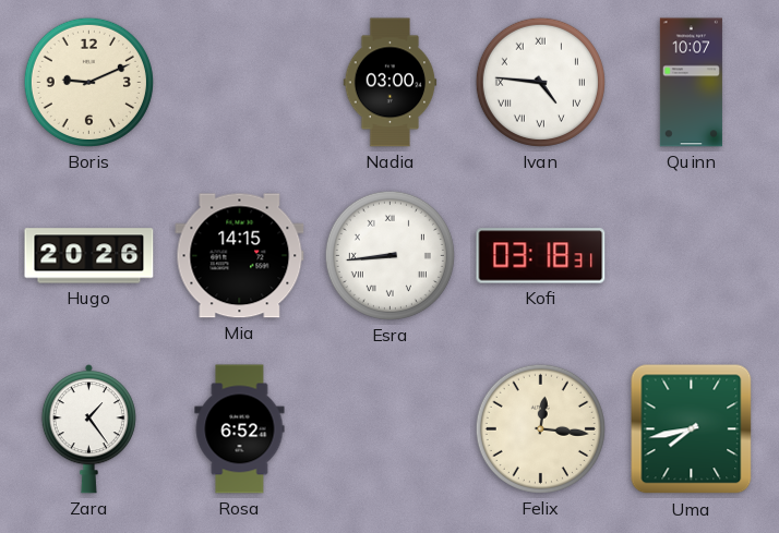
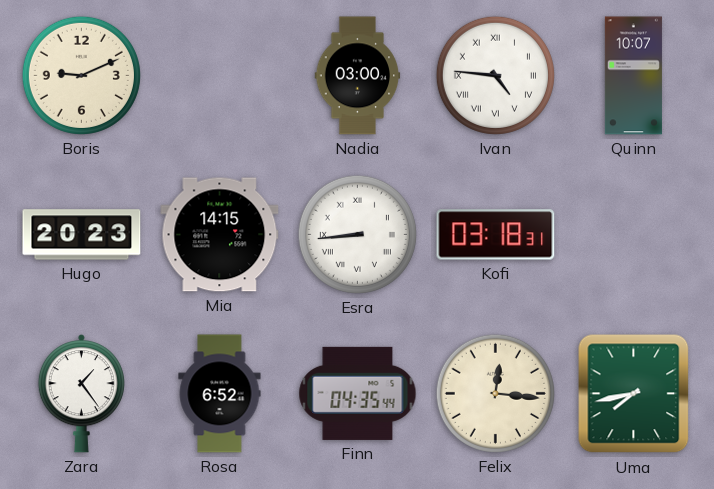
Hugo: 20:26 -> 20:23 (82, 235)
Finn: none -> 04:35 (358, 393)
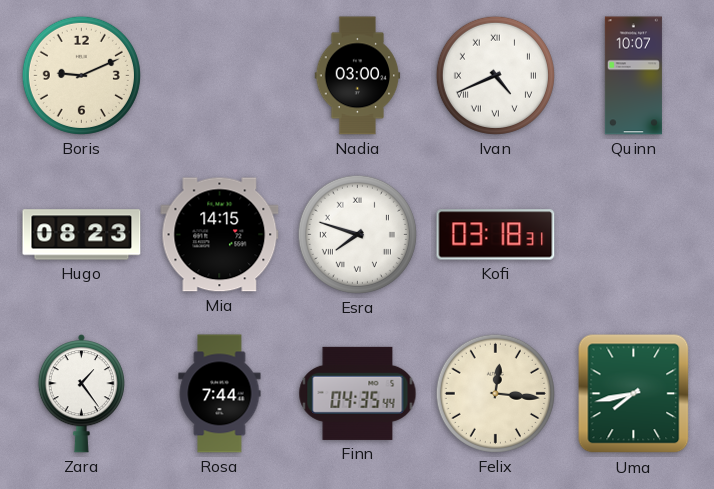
Ivan: 4:46 -> 4:41 (495, 75)
Hugo: 20:23 -> 08:23 (82, 235)
Esra: 8:44 -> 7:48 (357, 234)
Rosa: 6:52 -> 7:44 (220, 394)
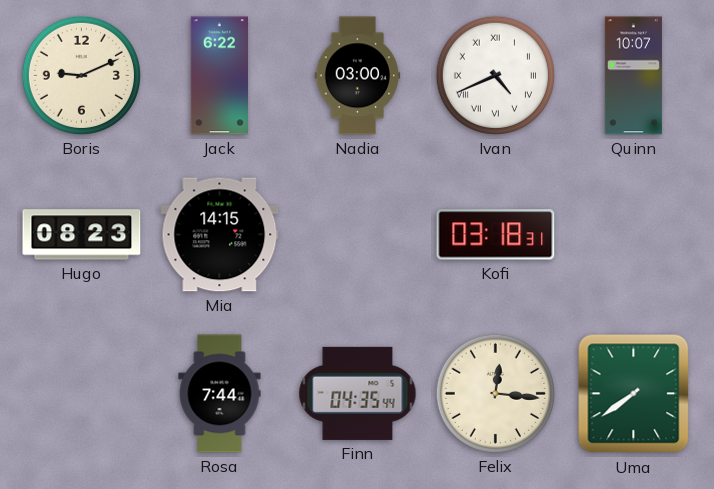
Jack: none -> 6:22 (219, 76)
Esra: 7:48 -> none (357, 234)
Zara: 1:24 -> none (81, 394)
Uma: 7:43 -> 7:39 (634, 394)
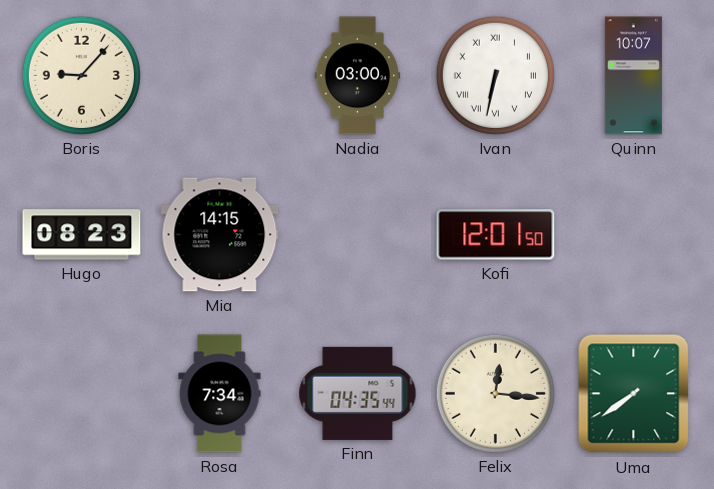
Boris: 9:11 -> 9:07 (81, 75)
Jack: 6:22 -> none (219, 76)
Ivan: 4:41 -> 6:32 (495, 75)
Kofi: 03:18 -> 12:01 (496, 235)
Rosa: 7:44 -> 7:34 (220, 394)
